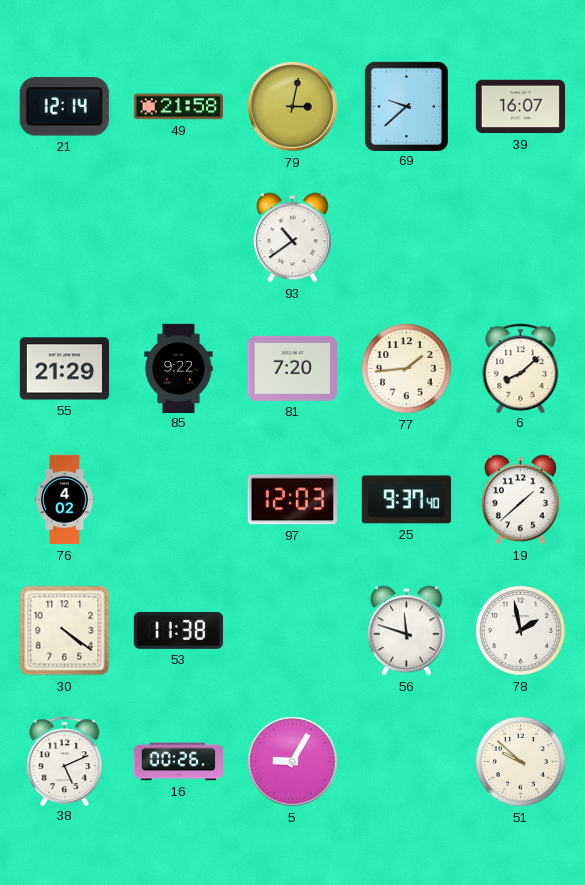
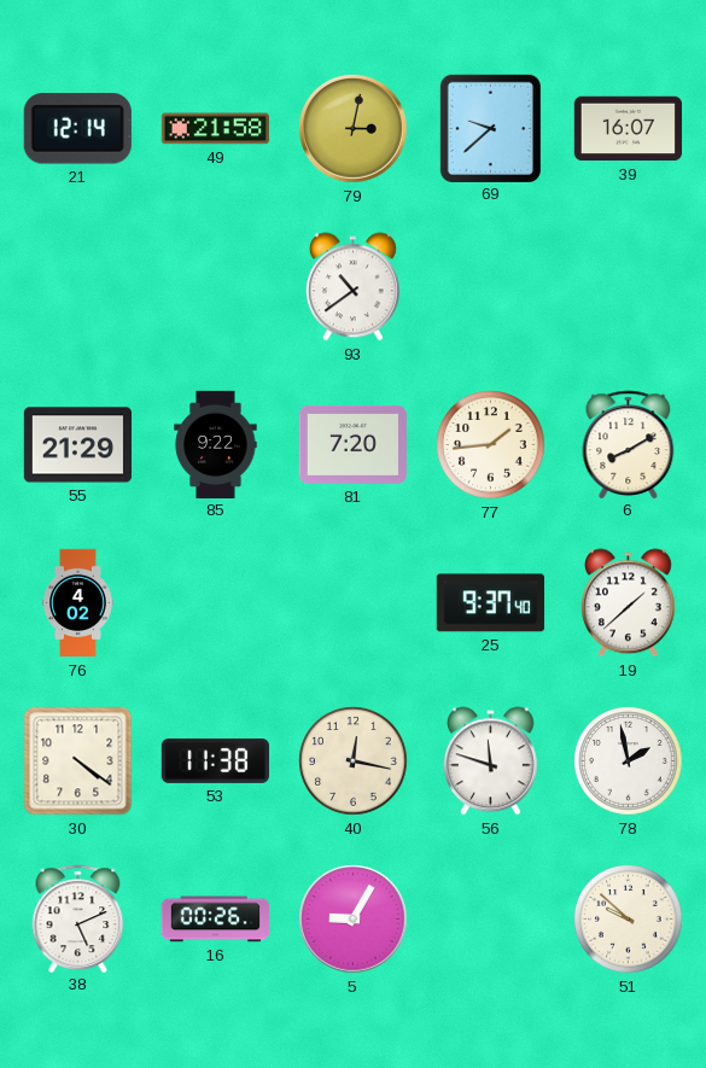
6: 8:08 -> 8:10 (629, 444)
97: 12:03 -> none (292, 500)
40: none -> 12:17 (354, 761)
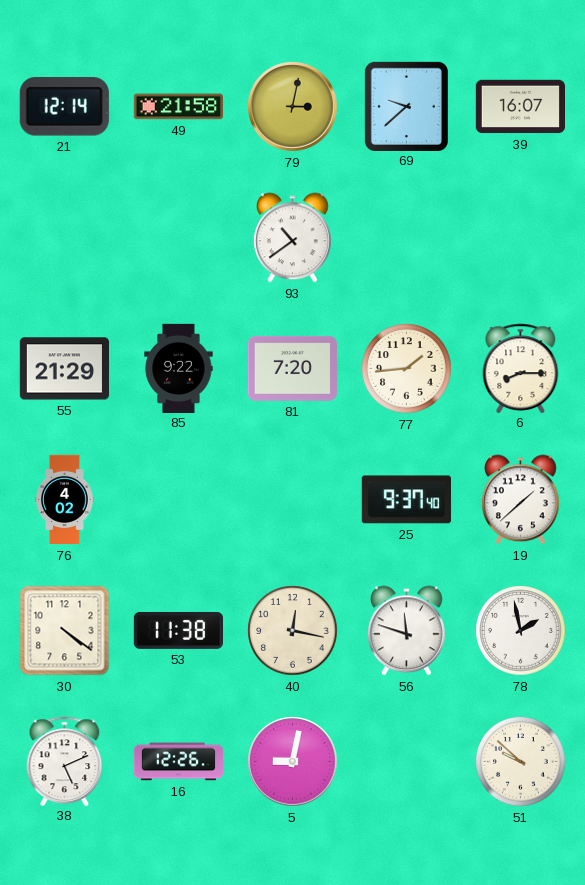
6: 8:10 -> 8:15 (521, 368)
16: 00:26 -> 12:26 (178, 762)
5: 9:05 -> 9:02 (293, 762)
